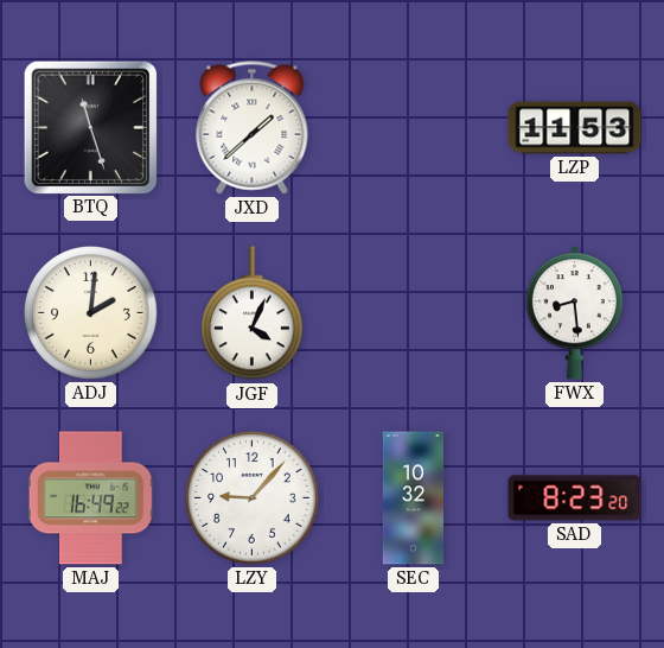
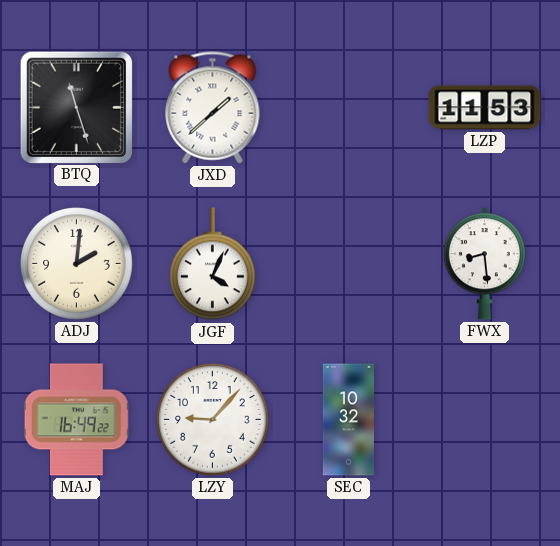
SAD: 8:23 -> none (575, 498)
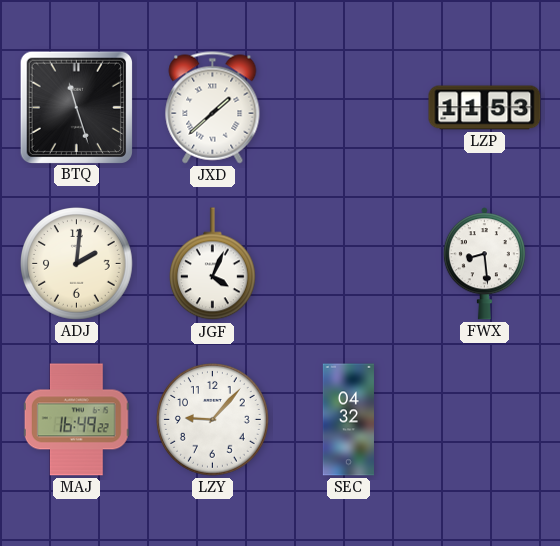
SEC: 10:32 -> 04:32 (348, 420)
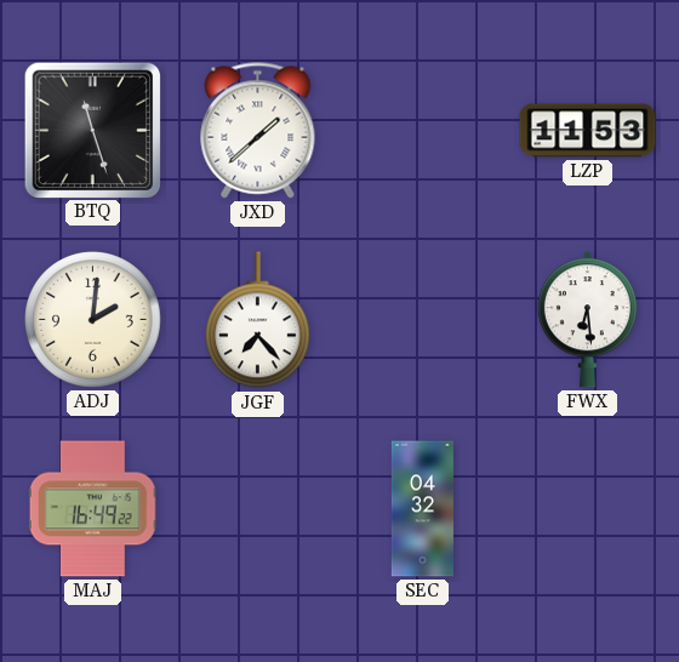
JGF: 4:04 -> 7:23 (257, 320)
FWX: 8:29 -> 6:29 (587, 320)
LZY: 9:07 -> none (213, 420)
